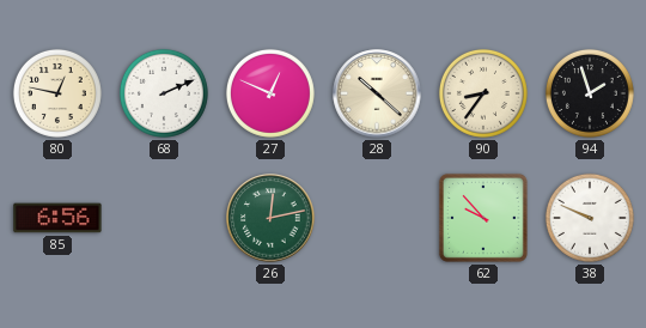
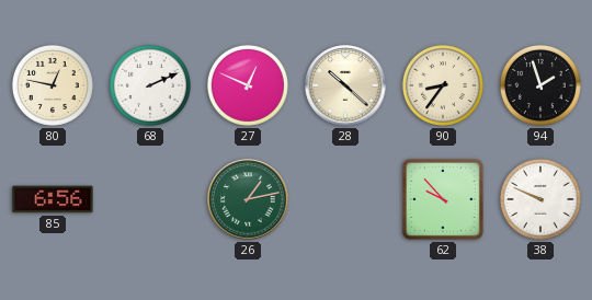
26: 12:13 -> 1:13 (248, 199)
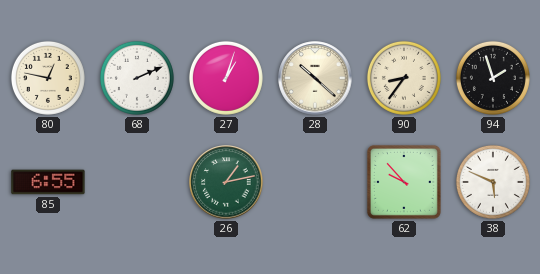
27: 12:49 -> 1:03 (226, 78)
85: 6:56 -> 6:55 (48, 182)
38: 9:49 -> 5:49 (493, 182)
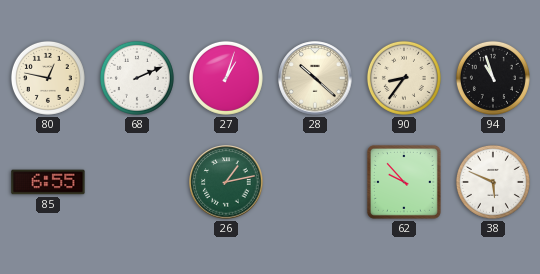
94: 1:57 -> 10:57 (493, 78)
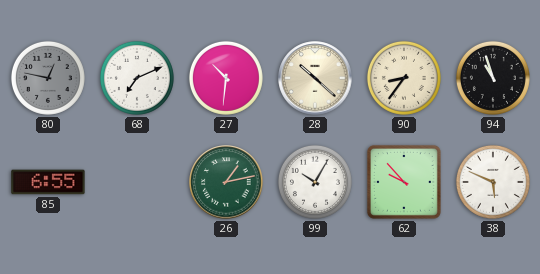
80 dial: cream -> grey (48, 78)
68: 2:11 -> 7:11 (137, 78)
27: 1:03 -> 10:31 (226, 78)
99: none -> 10:05 (315, 182)
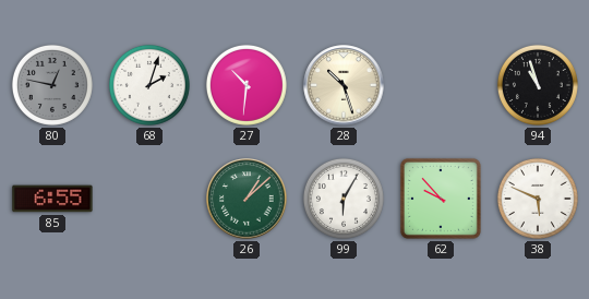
68: 7:11 -> 2:03 (149, 85)
28: 10:22 -> 10:27 (344, 85)
90: 8:36 -> none (404, 78)
26: 1:13 -> 1:08 (247, 199)
99: 10:05 -> 6:05 (344, 199)
